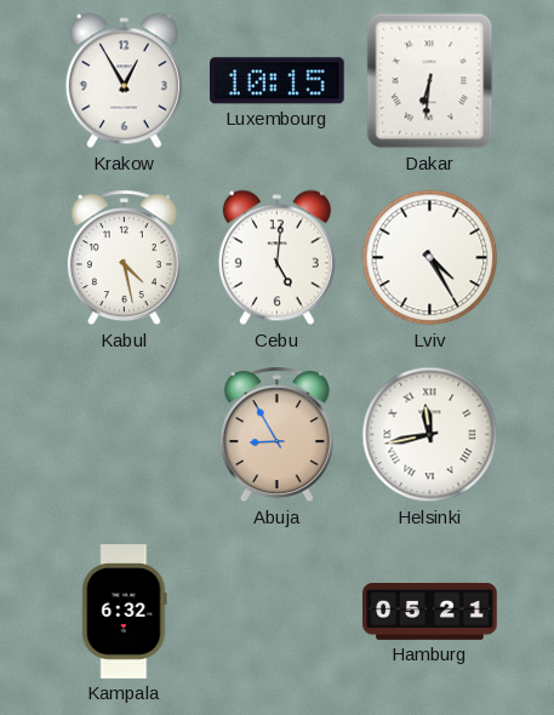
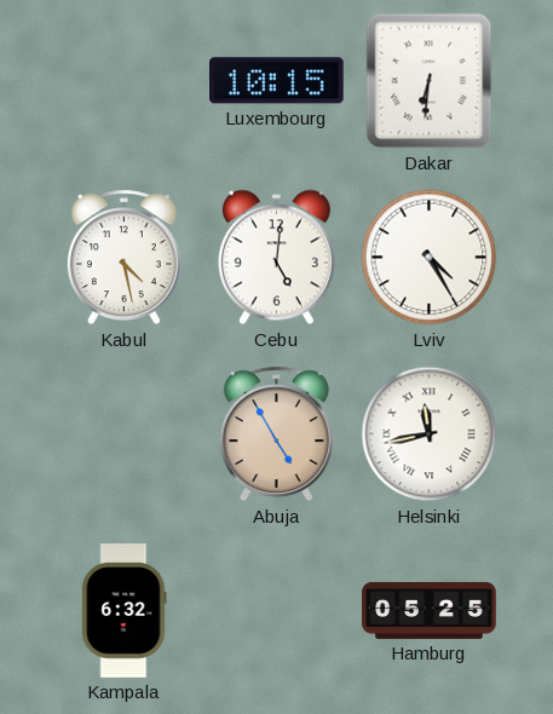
Krakow: 12:55 -> none (124, 81)
Abuja: 8:55 -> 4:55 (276, 434)
Hamburg: 05:21 -> 05:25 (430, 610)
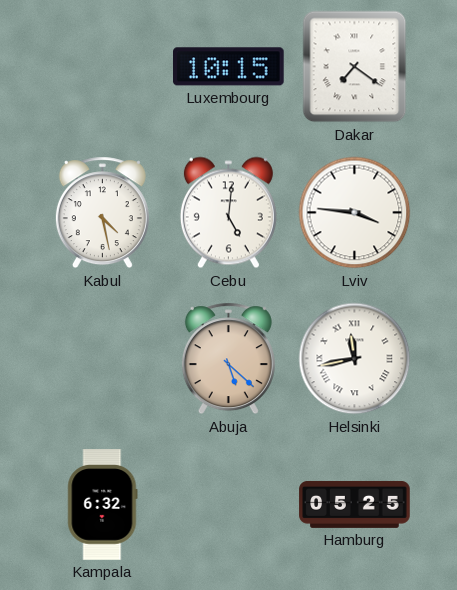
Dakar: 6:31 -> 7:21 (355, 67)
Lviv: 4:25 -> 3:46 (355, 213)
Abuja: 4:55 -> 5:22 (228, 359)
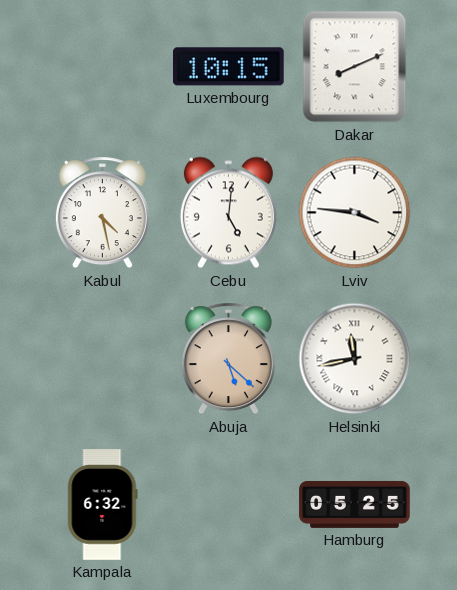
Dakar: 7:21 -> 8:11 (355, 67)
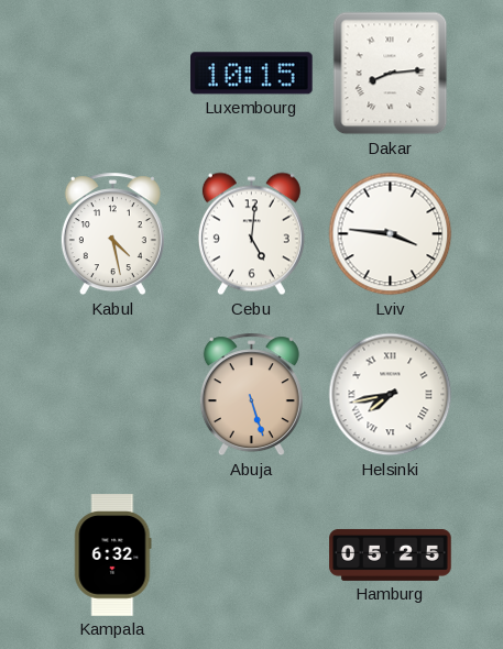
Dakar: 8:11 -> 8:14 (391, 74)
Abuja: 5:22 -> 5:27 (251, 395)
Helsinki: 11:43 -> 7:43 (391, 395)
